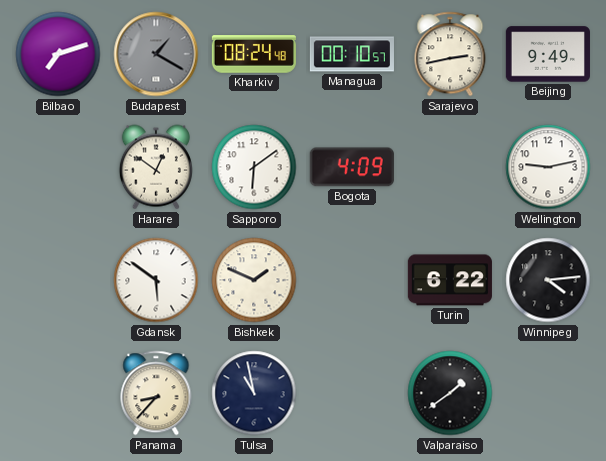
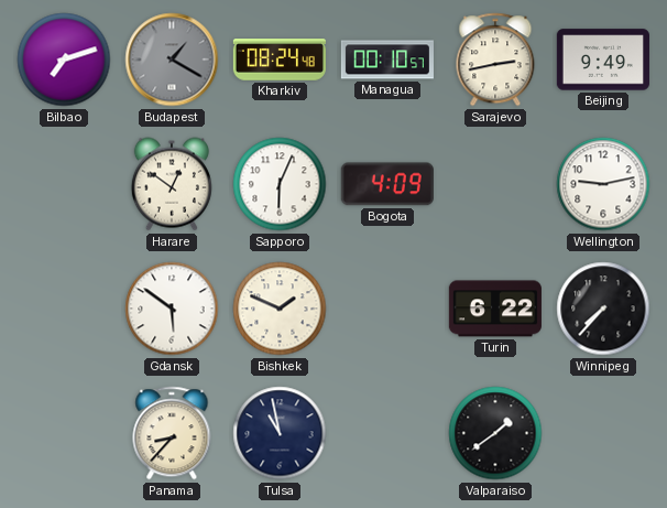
Sapporo: 6:09 -> 6:04 (280, 184)
Winnipeg: 4:14 -> 7:37 (603, 309)
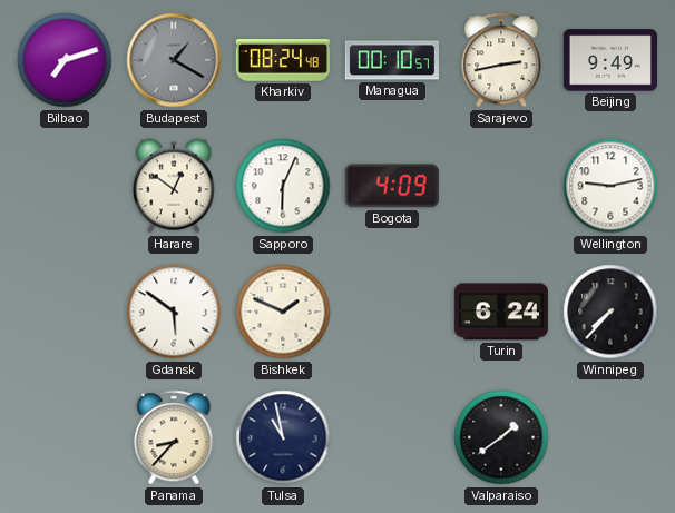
Turin: 6:22 -> 6:24 (501, 312)
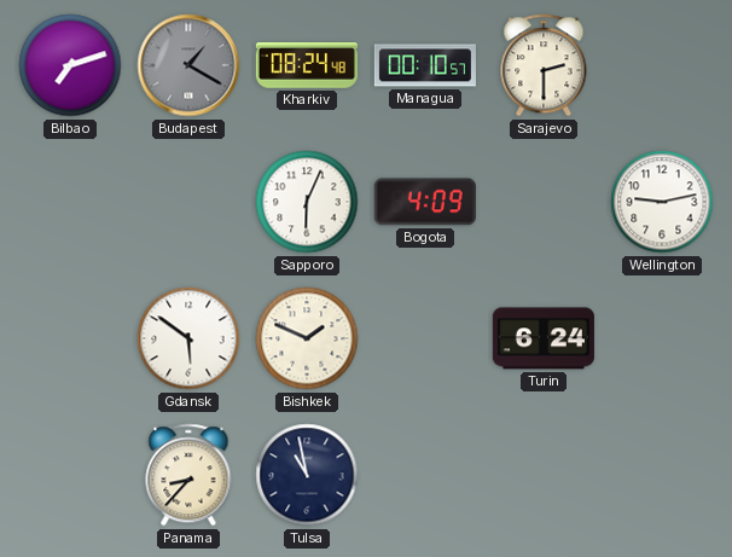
Sarajevo: 2:43 -> 2:30 (544, 65)
Beijing: 9:49 -> none (610, 60)
Harare: 12:51 -> none (174, 186)
Winnipeg: 7:37 -> none (610, 312)
Valparaiso: 1:39 -> none (501, 437)
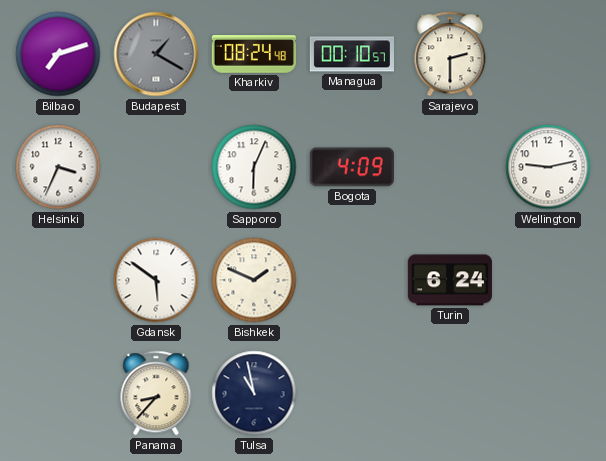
Helsinki: none -> 3:34 (58, 167)
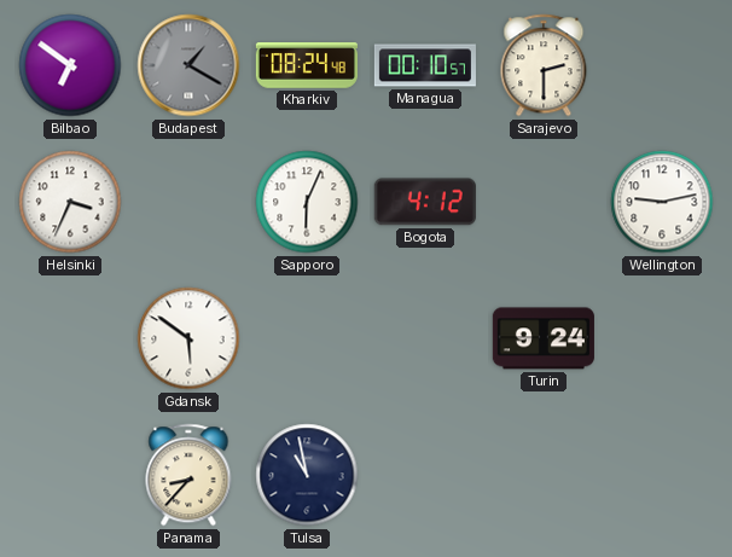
Bilbao: 7:12 -> 6:51 (70, 65)
Bogota: 4:09 -> 4:12 (425, 202)
Bishkek: 1:49 -> none (254, 280)
Turin: 6:24 -> 9:24 (544, 338)
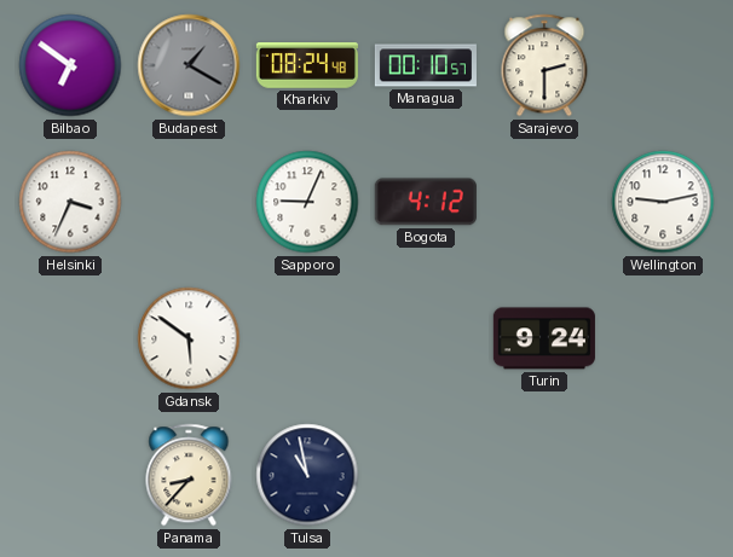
Sapporo: 6:04 -> 9:04 (307, 202)
